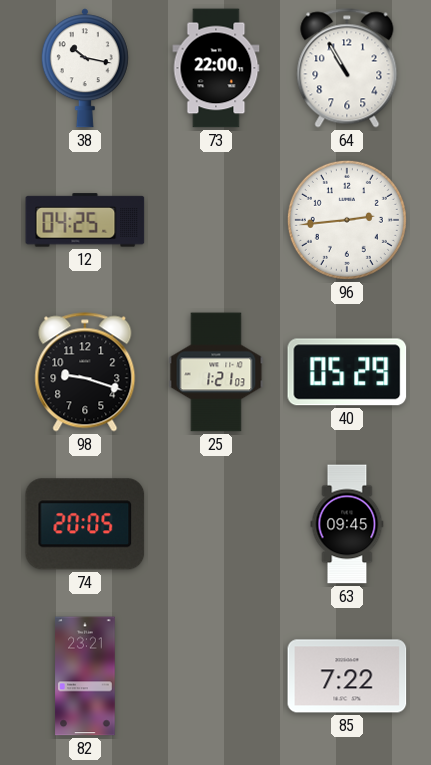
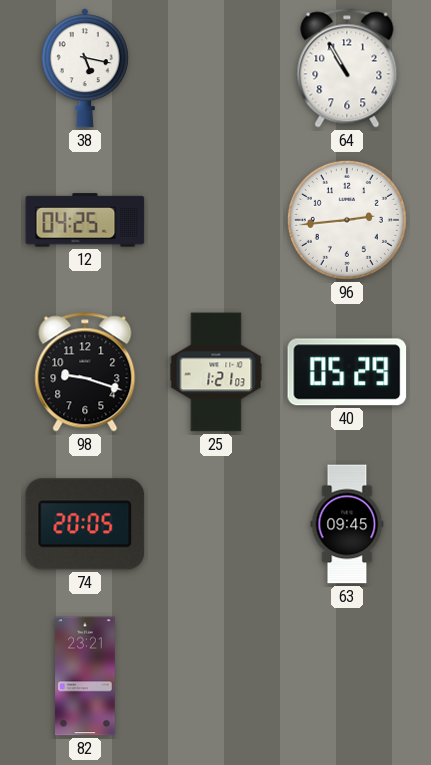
38: 10:17 -> 5:17 (85, 68)
73: 22:00 -> none (216, 68)
85: 7:22 -> none (347, 676)
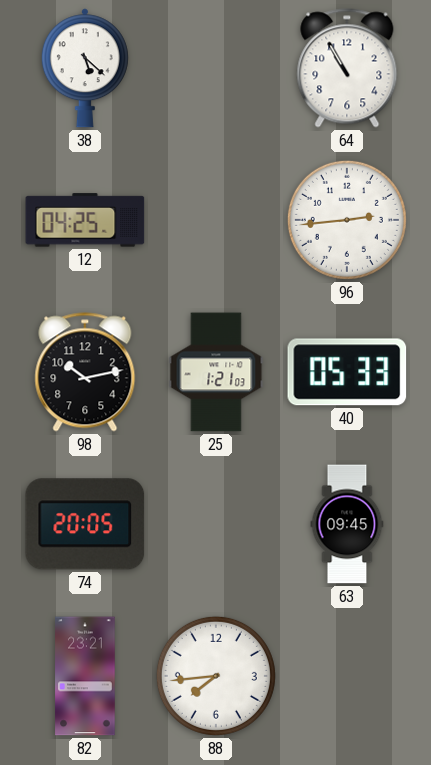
38: 5:17 -> 5:22 (85, 68)
98: 9:18 -> 10:13 (85, 372)
40: 05:29 -> 05:33 (347, 372)
88: none -> 7:44 (216, 676)
